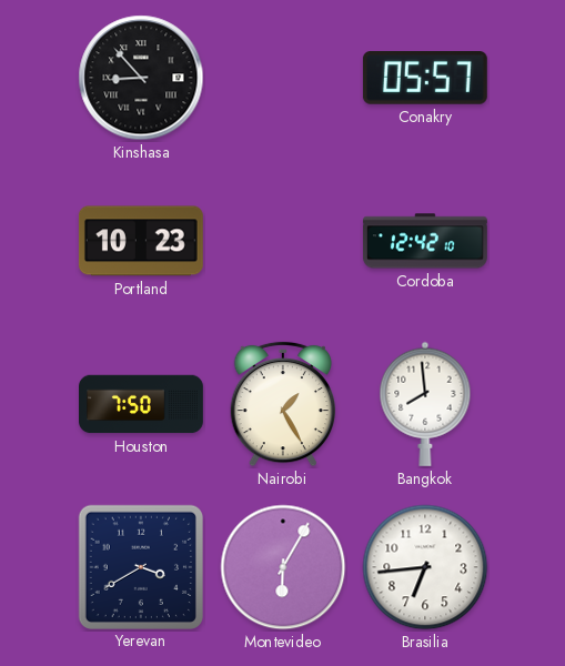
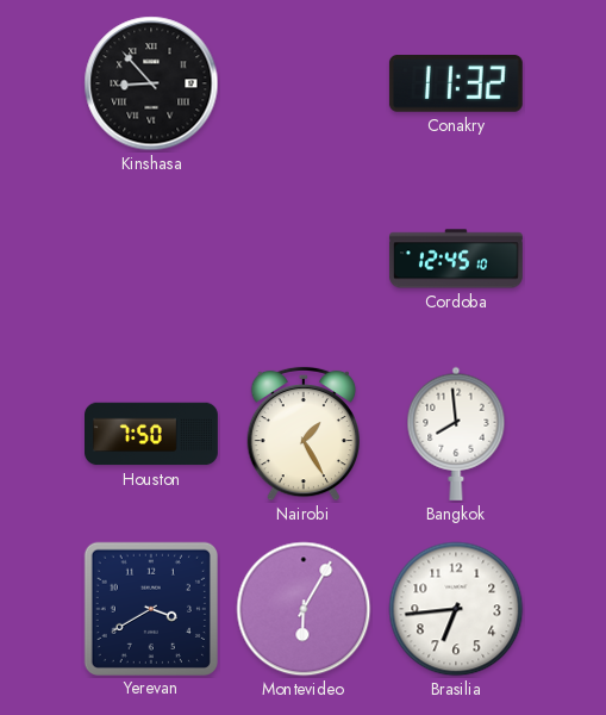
Conakry: 05:57 -> 11:32 (456, 83)
Portland: 10:23 -> none (141, 241)
Cordoba: 12:42 -> 12:45 (456, 259)
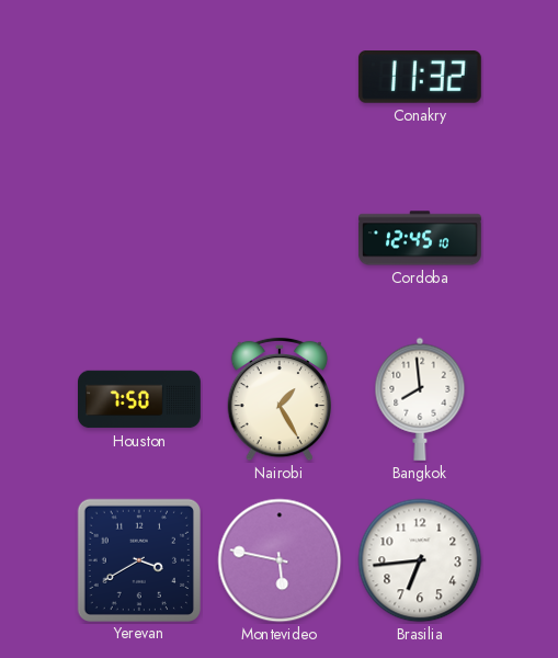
Kinshasa: 8:53 -> none (151, 83)
Montevideo: 6:05 -> 5:47 (280, 560)
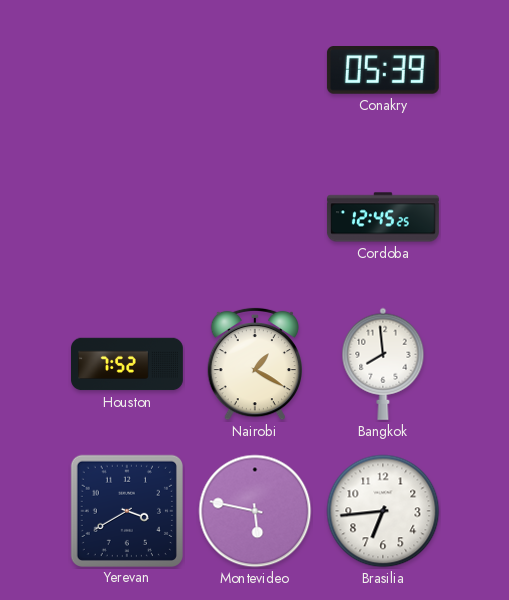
Conakry: 11:32 -> 05:39 (383, 70)
Cordoba: 12:45:10 -> 12:45:25 (383, 217)
Houston: 7:50 -> 7:52 (128, 364)
Nairobi: 1:25 -> 1:20 (254, 364)
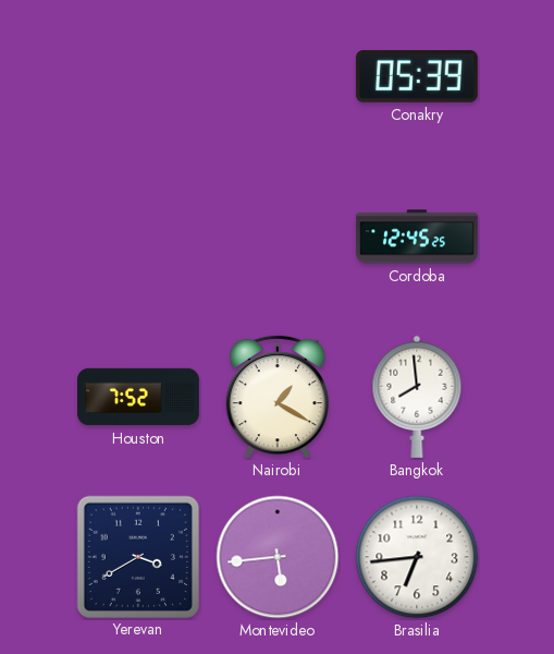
Montevideo: 5:47 -> 5:44 (278, 557)
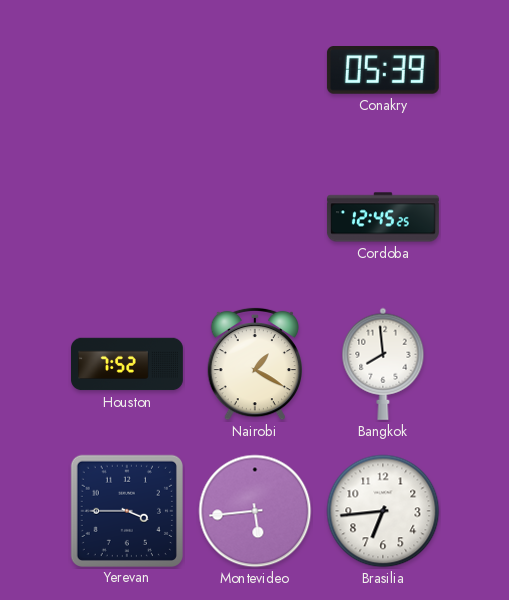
Yerevan: 3:40 -> 3:45 (126, 510)
